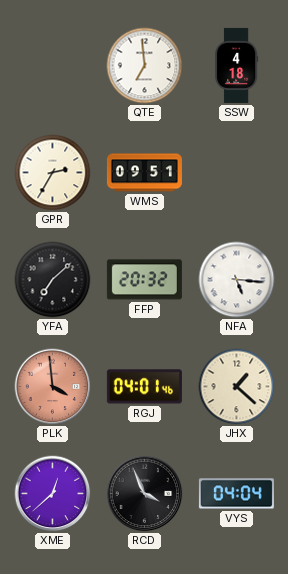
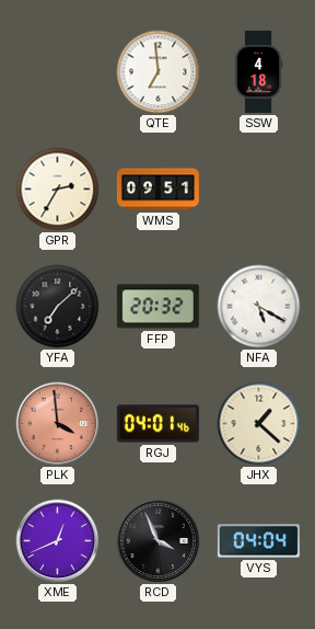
NFA: 5:16 -> 5:20 (259, 307)
XME: 12:38 -> 12:41 (58, 541)
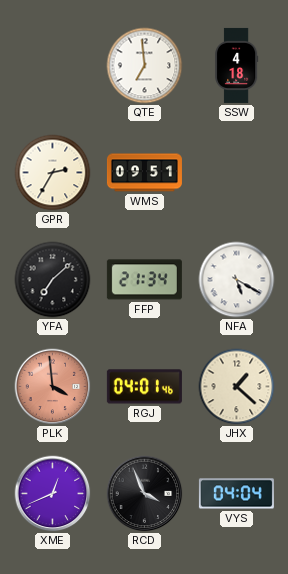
FFP: 20:32 -> 21:34 (144, 280)
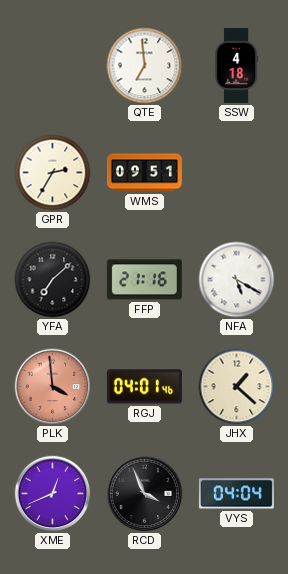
FFP: 21:34 -> 21:16 (144, 280)
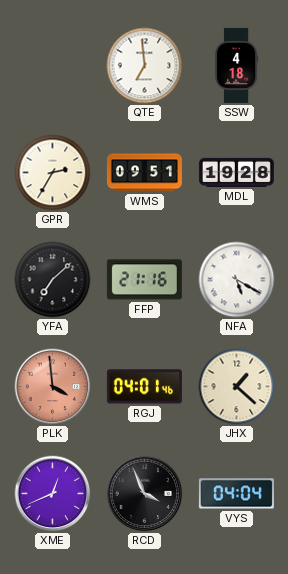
MDL: none -> 19:28 (236, 172)
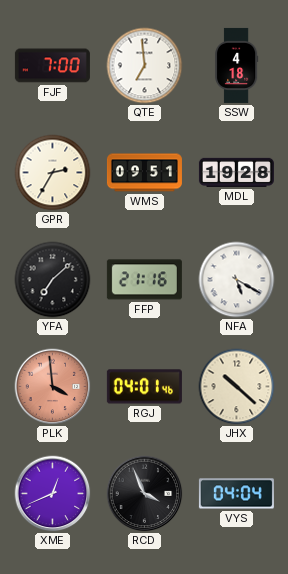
FJF: none -> 7:00 (52, 66)
JHX: 1:22 -> 10:22 (237, 387)
